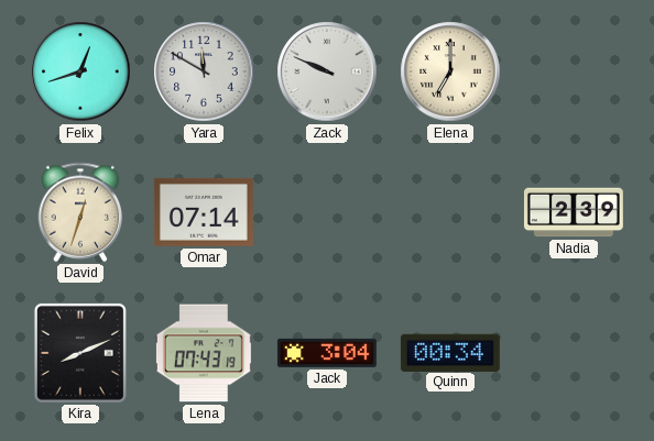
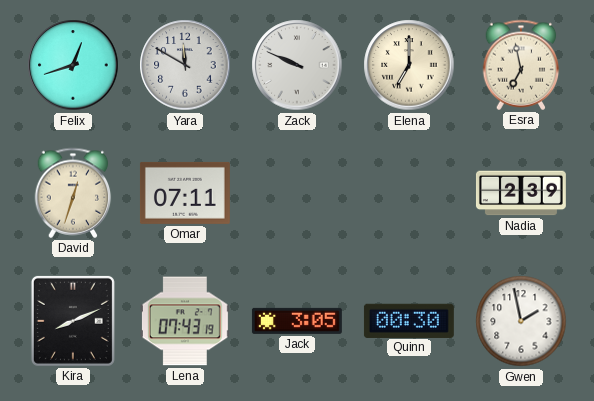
Esra: none -> 6:58 (521, 65)
Omar: 07:14 -> 07:11 (185, 193)
Jack: 3:04 -> 3:05 (297, 321)
Quinn: 00:34 -> 00:30 (409, 320)
Gwen: none -> 1:58 (521, 321)
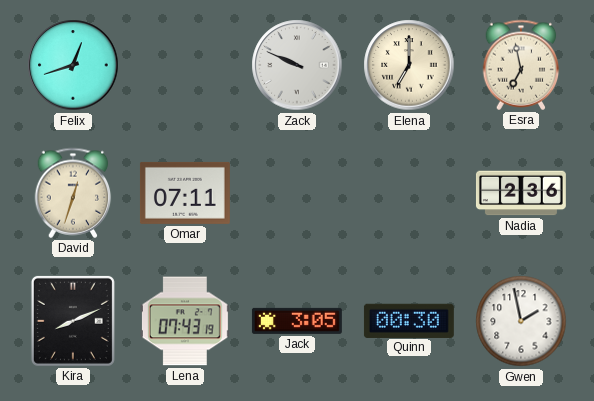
Yara: 11:50 -> none (185, 65)
Nadia: 2:39 -> 2:36 (521, 193)
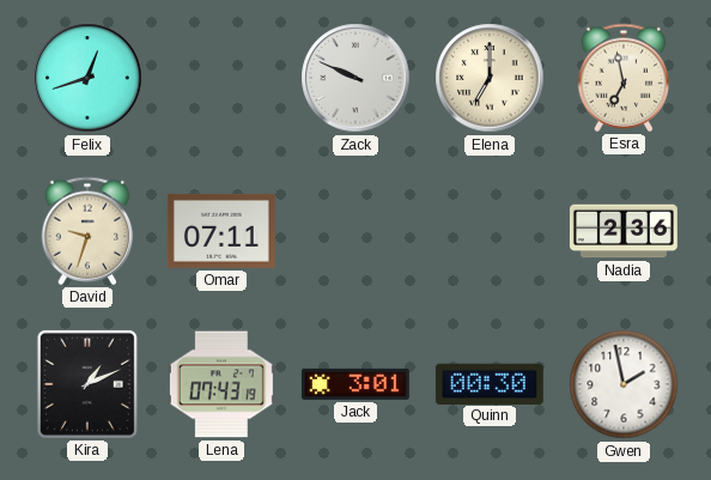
David: 12:33 -> 9:33 (87, 231)
Kira: 8:11 -> 1:11 (87, 384)
Jack: 3:05 -> 3:01 (355, 384)
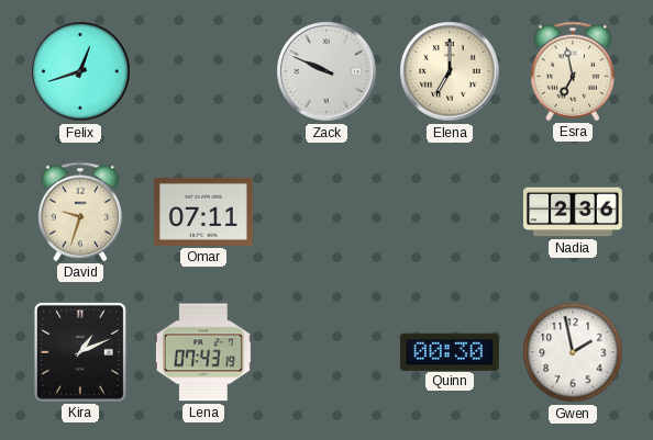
Jack: 3:01 -> none (355, 384)
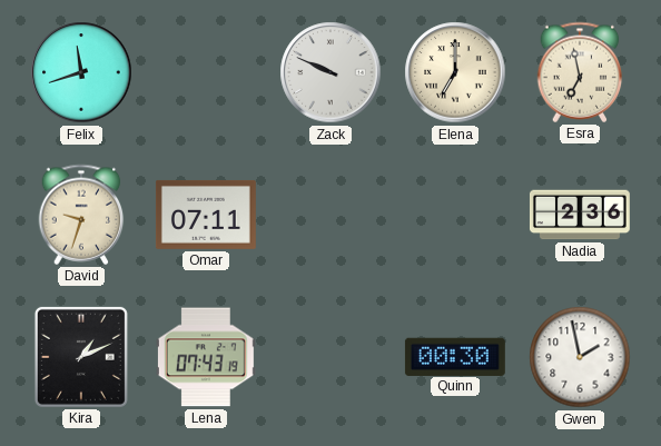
Felix: 12:42 -> 11:42 (81, 72)
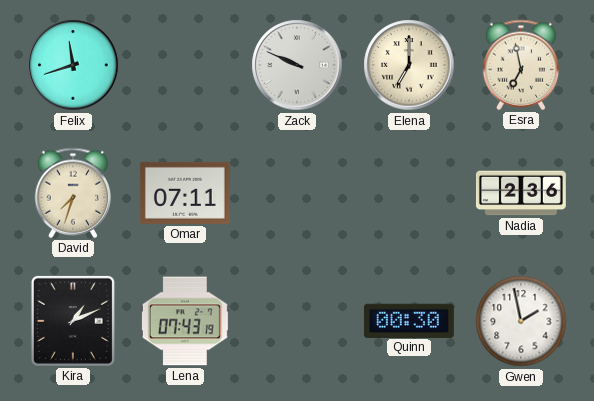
David: 9:33 -> 7:33 (73, 193)
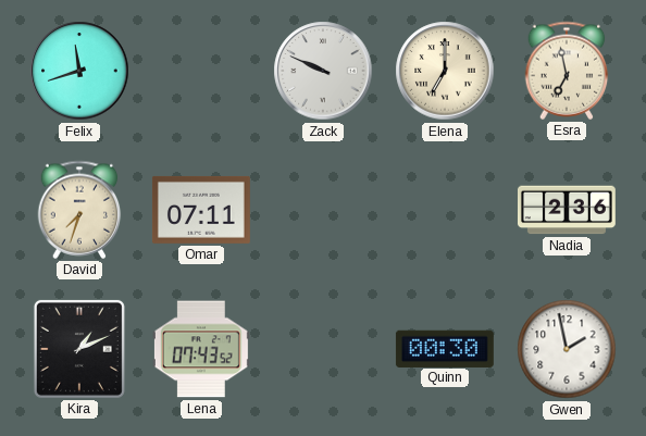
Lena: 07:43:19 -> 07:43:52 (201, 349)
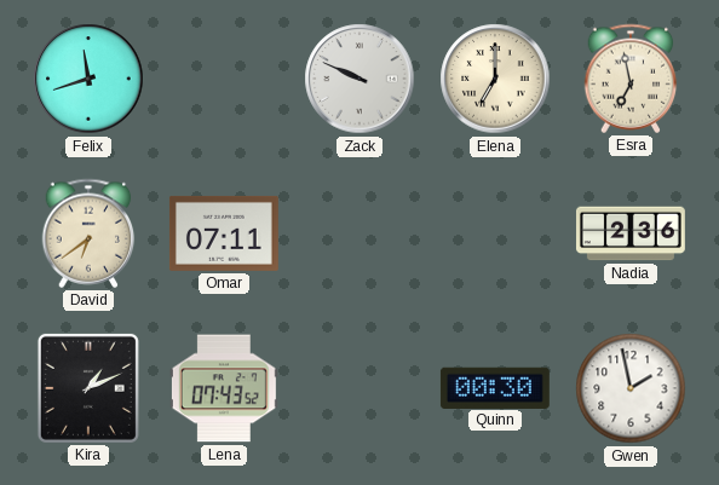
David: 7:33 -> 6:39 (88, 233)
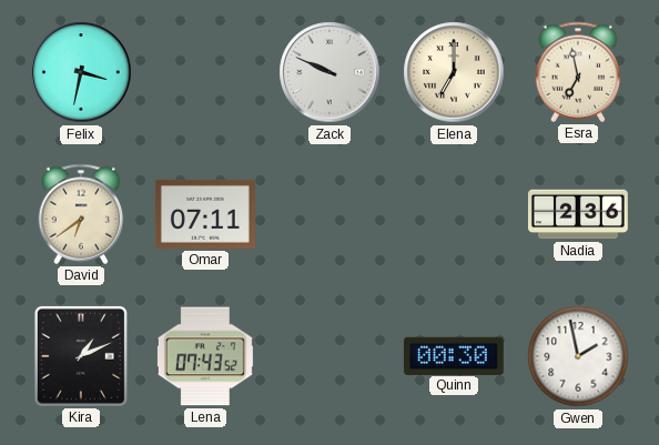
Felix: 11:42 -> 3:32 (81, 72)
